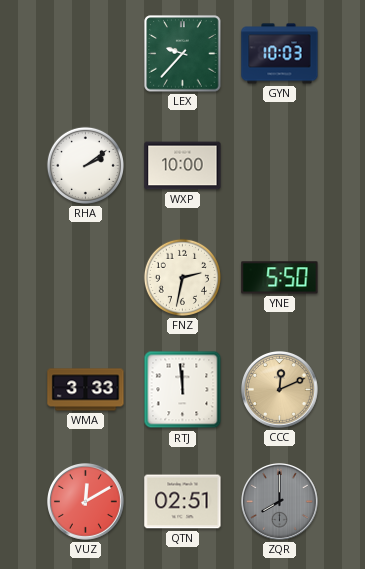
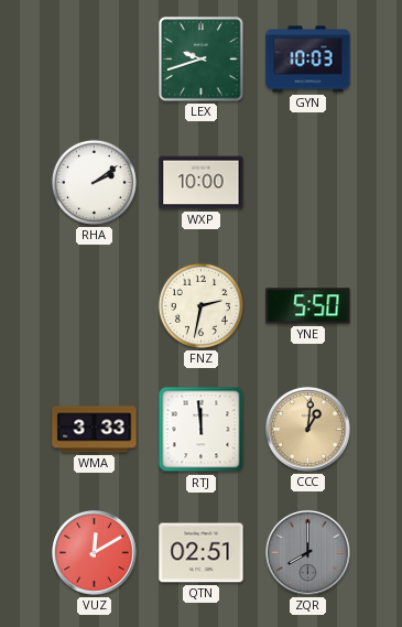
LEX: 9:37 -> 9:42 (202, 60)
CCC: 12:11 -> 1:01 (308, 430)
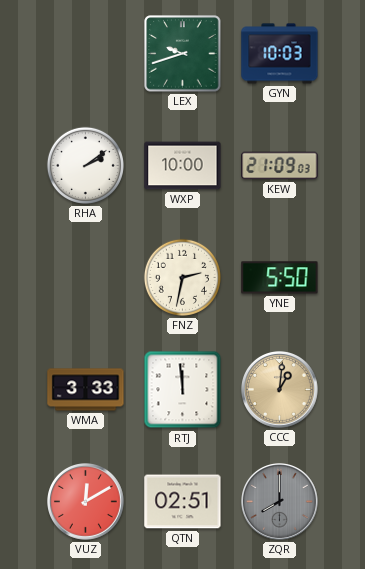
KEW: none -> 21:09 (280, 166)
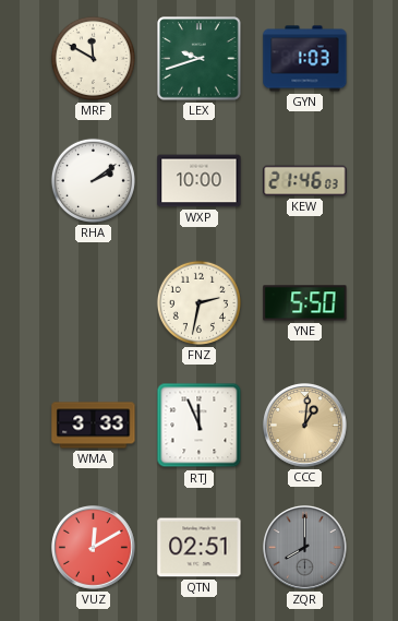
MRF: none -> 11:50 (93, 58)
GYN: 10:03 -> 1:03 (305, 59)
KEW: 21:09 -> 21:46 (305, 181)
RTJ: 11:59 -> 11:56 (200, 426)
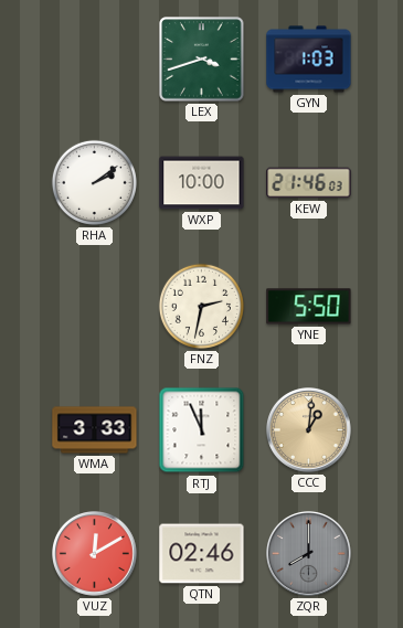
MRF: 11:50 -> none (93, 58)
LEX: 9:42 -> 3:42 (202, 60)
QTN: 02:51 -> 02:46 (202, 554)
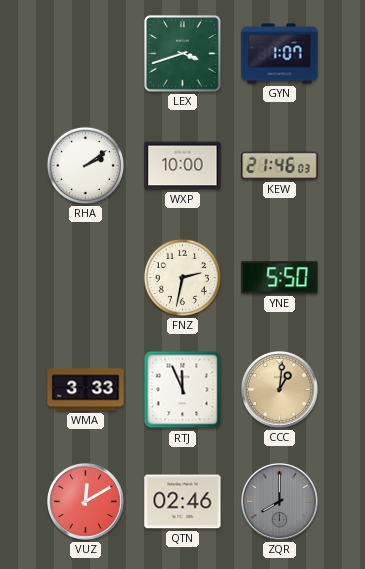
GYN: 1:03 -> 1:07 (280, 54)
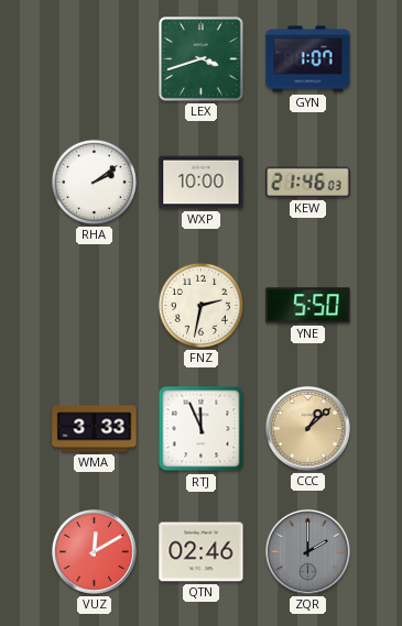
CCC: 1:01 -> 1:08 (308, 429)
ZQR: 8:00 -> 2:00 (308, 552)
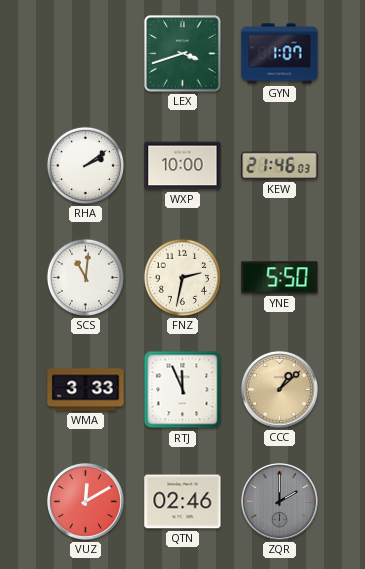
SCS: none -> 11:01 (85, 277)
